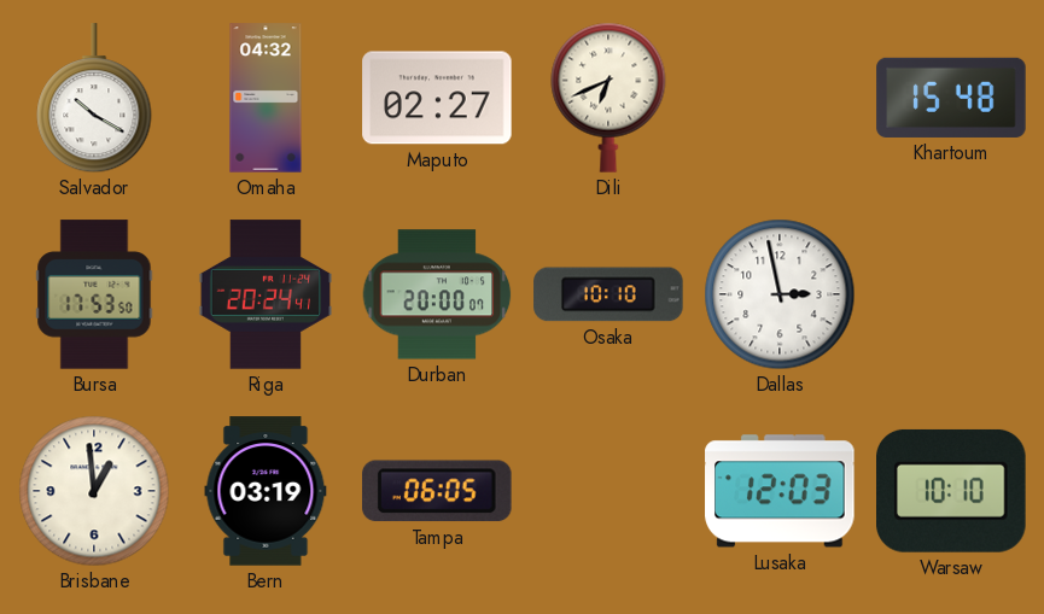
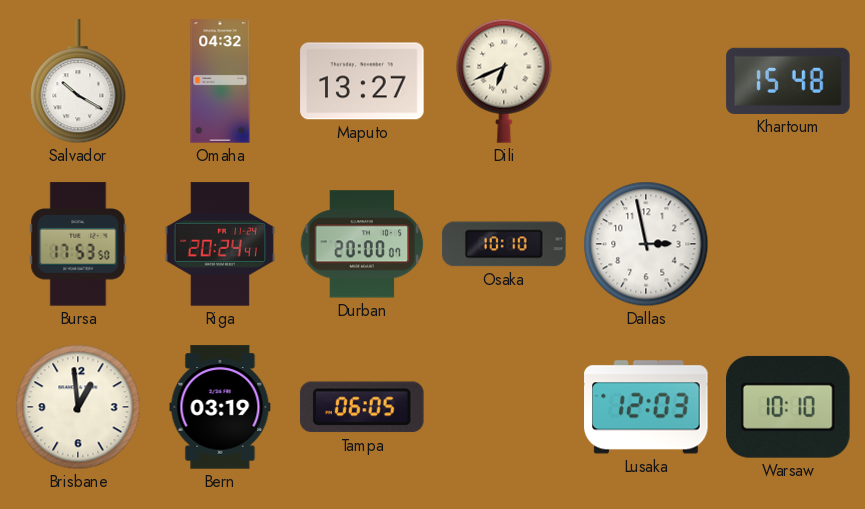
Maputo: 02:27 -> 13:27 (362, 81)
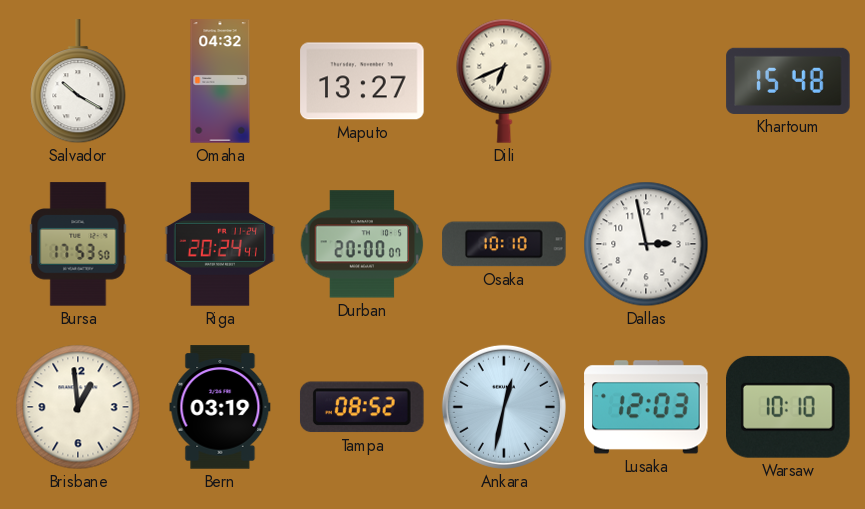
Tampa: 06:05 -> 08:52 (362, 407)
Ankara: none -> 12:32 (504, 407)
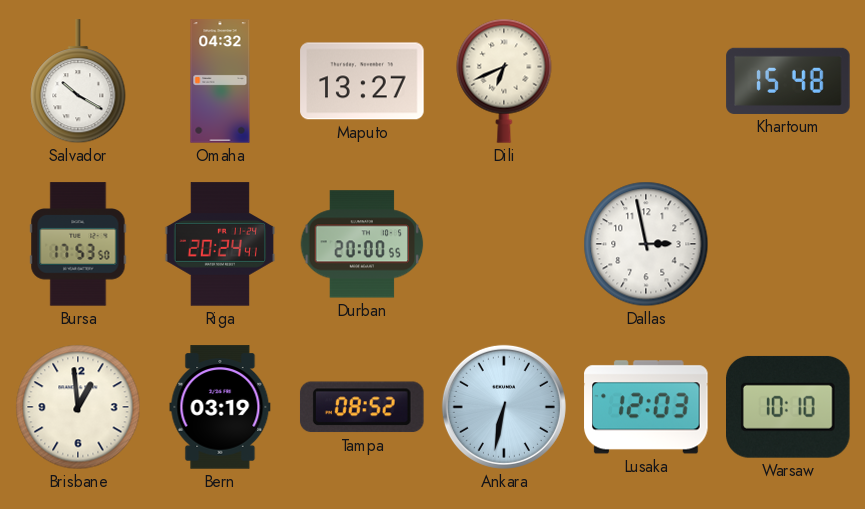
Durban: 20:00:07 -> 20:00:55 (362, 244)
Osaka: 10:10 -> none (504, 244)
Ankara: 12:32 -> 6:32 (504, 407)
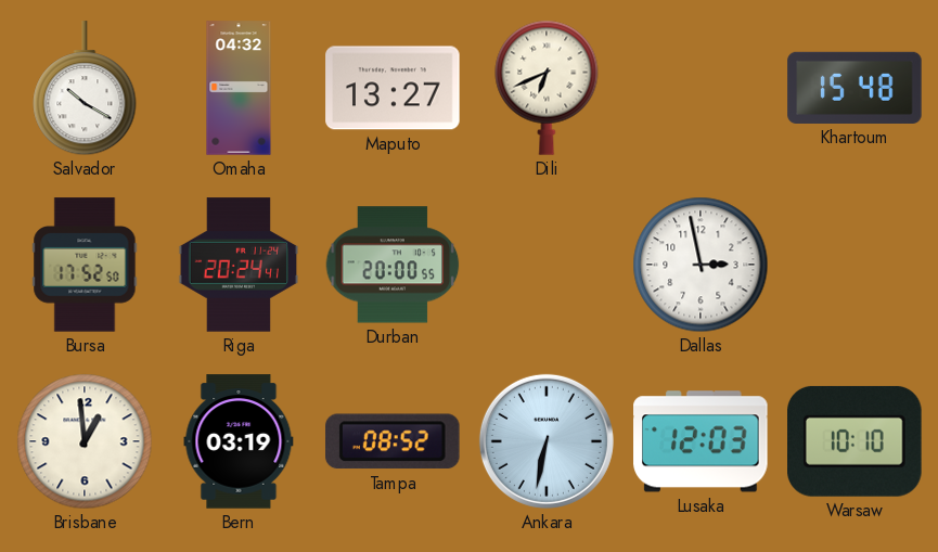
Bursa: 17:53 -> 17:52 (85, 265)
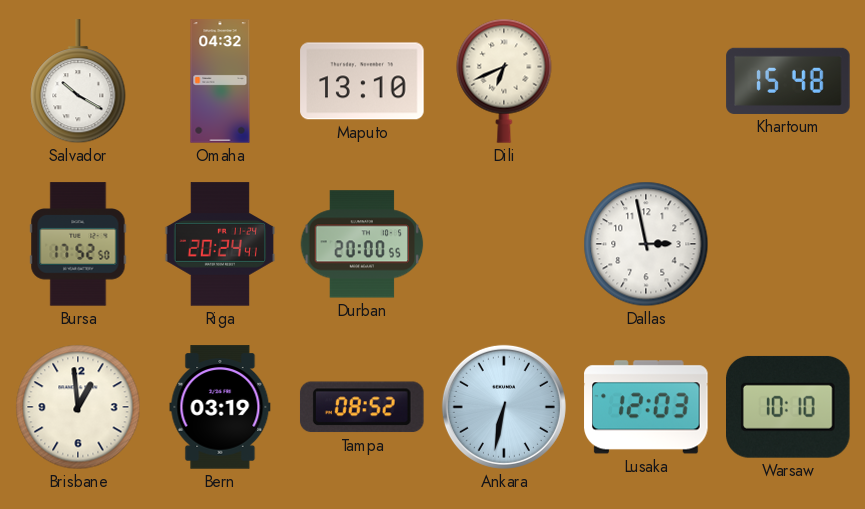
Maputo: 13:27 -> 13:10 (362, 81)
